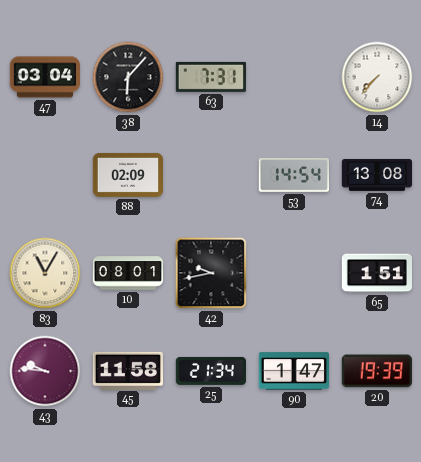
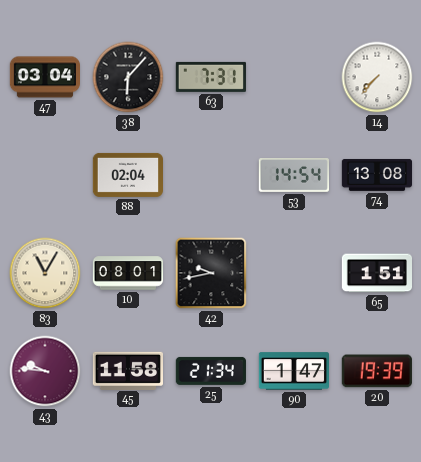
88: 02:09 -> 02:04 (127, 175)
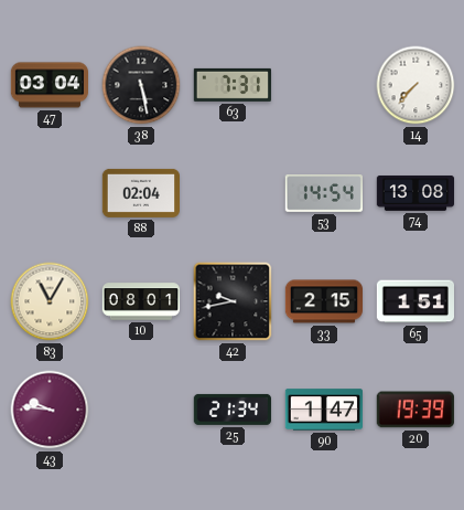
38: 6:07 -> 5:28 (141, 85)
33: none -> 2:15 (323, 301)
45: 11:58 -> none (127, 370)
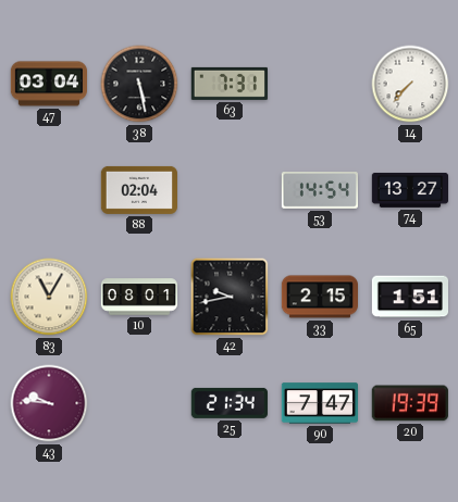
74: 13:08 -> 13:27 (410, 190)
90: 1:47 -> 7:47 (319, 403)
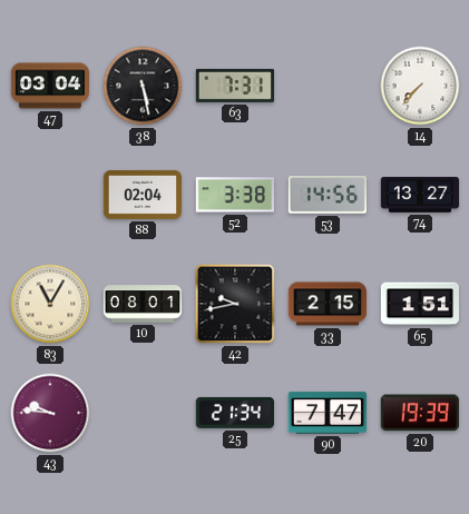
52: none -> 3:38 (235, 195)
53: 14:54 -> 14:56 (326, 195)
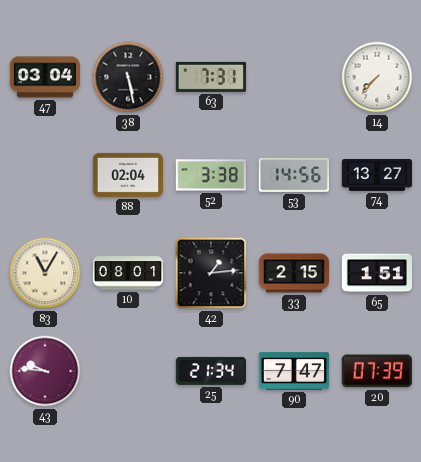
42: 9:43 -> 1:14 (211, 273)
20: 19:39 -> 07:39 (377, 371)
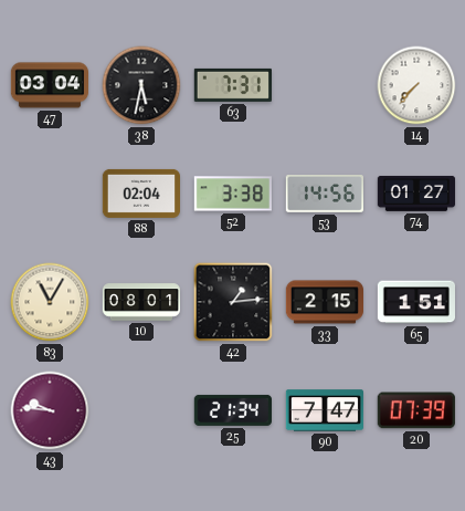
38: 5:28 -> 5:32 (141, 85)
74: 13:27 -> 01:27 (416, 194)
